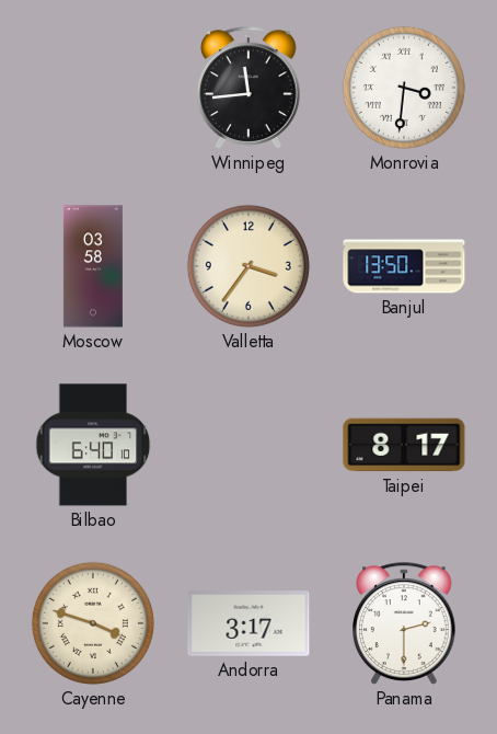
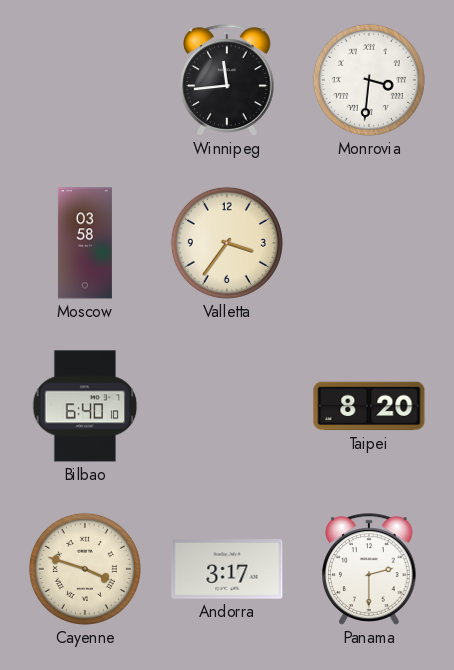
Banjul: 13:50 -> none (404, 266)
Taipei: 8:17 -> 8:20 (369, 406)
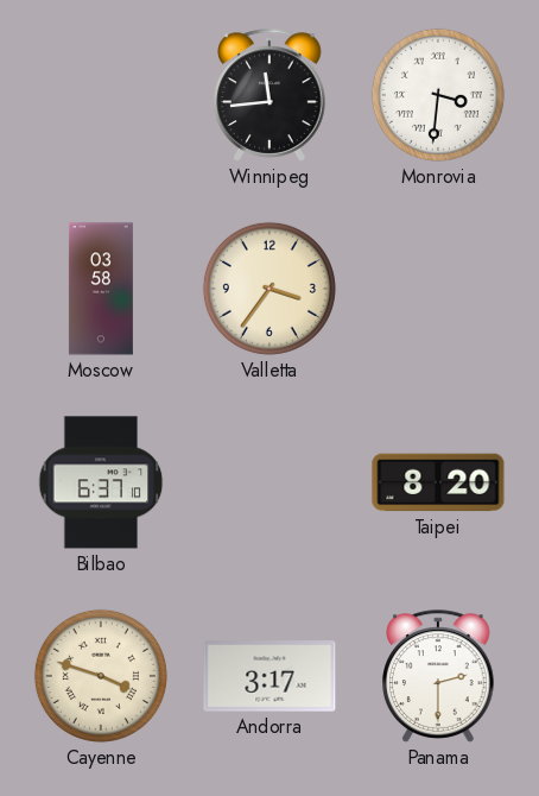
Bilbao: 6:40 -> 6:37 (101, 482)
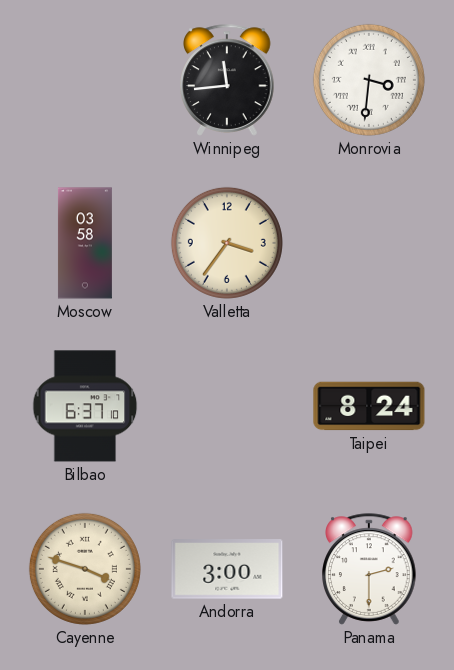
Taipei: 8:20 -> 8:24 (369, 406)
Andorra: 3:17 -> 3:00 (227, 569)
